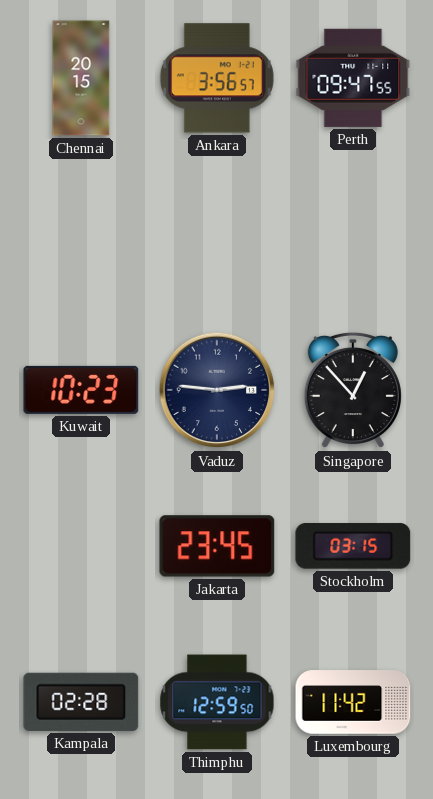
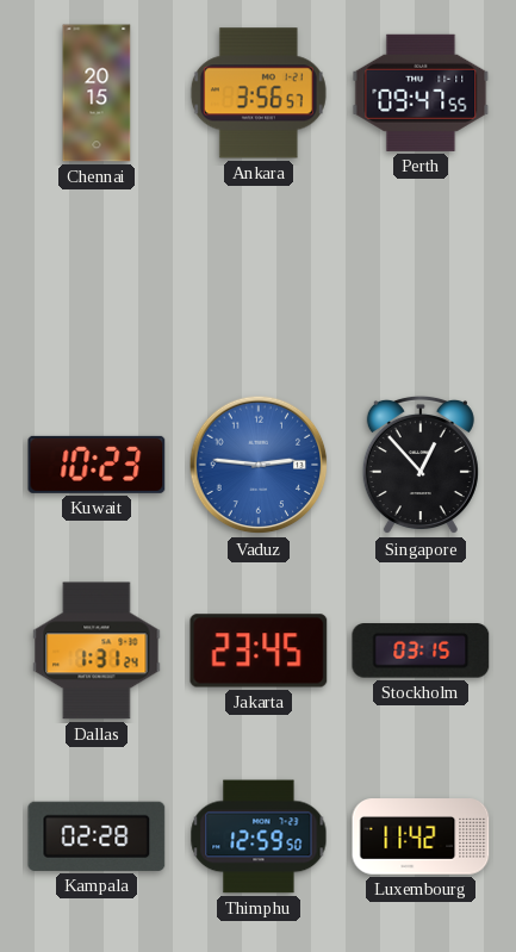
Vaduz dial: navy -> blue (259, 465)
Dallas: none -> 1:31 (97, 651)
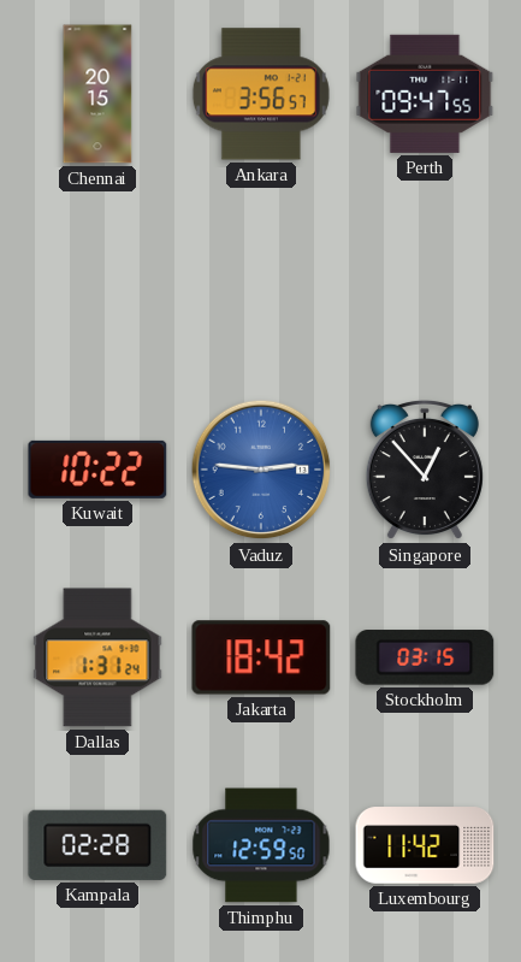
Kuwait: 10:23 -> 10:22 (97, 470)
Jakarta: 23:45 -> 18:42 (261, 657)
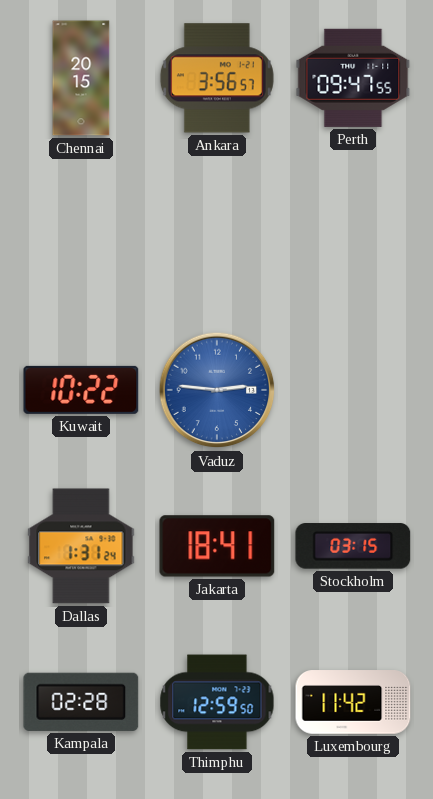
Singapore: 12:53 -> none (425, 470)
Jakarta: 18:42 -> 18:41 (217, 546)
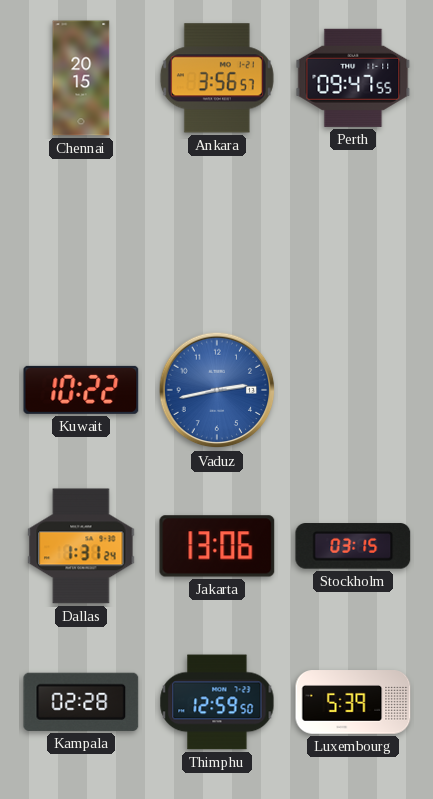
Vaduz: 2:46 -> 2:43 (217, 390)
Jakarta: 18:41 -> 13:06 (217, 546)
Luxembourg: 11:42 -> 5:39 (353, 702)
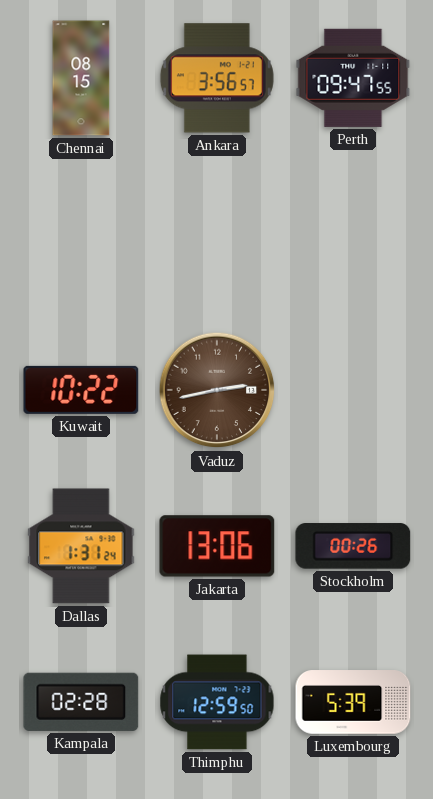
Chennai: 20:15 -> 08:15 (81, 78)
Vaduz dial: blue -> brown (217, 390)
Stockholm: 03:15 -> 00:26 (353, 546)
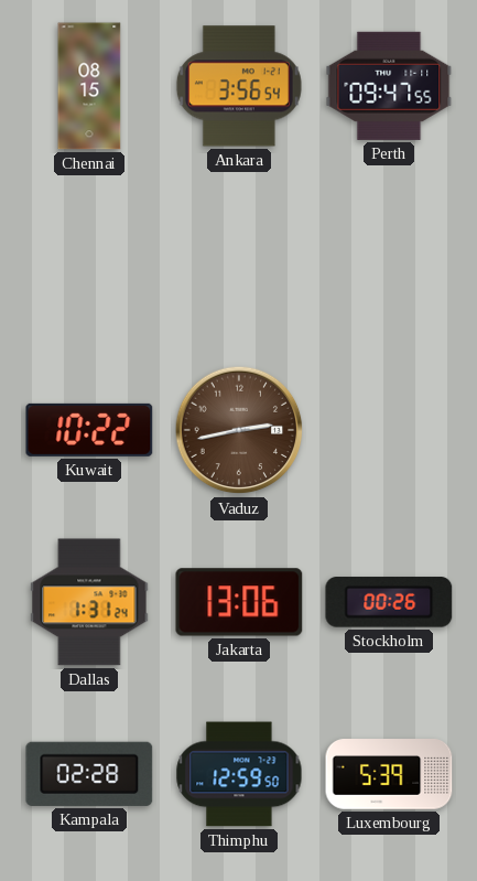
Ankara: 3:56:57 -> 3:56:54 (239, 86)
